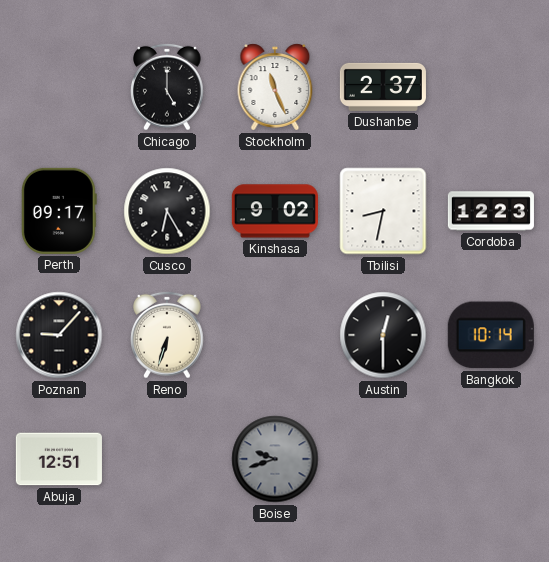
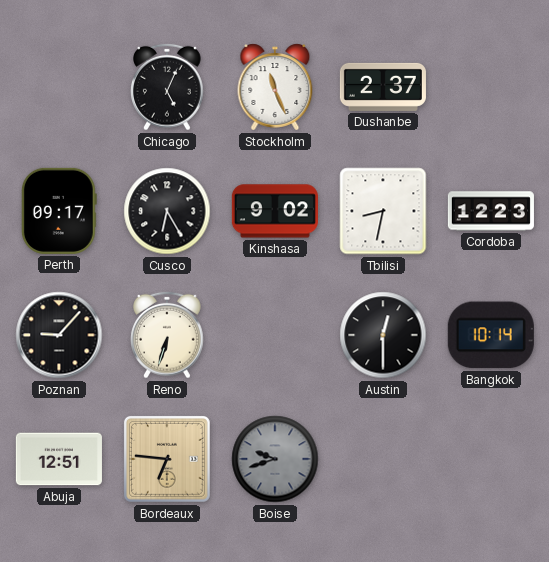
Chicago: 5:00 -> 5:04 (168, 87)
Bordeaux: none -> 6:46 (167, 459)
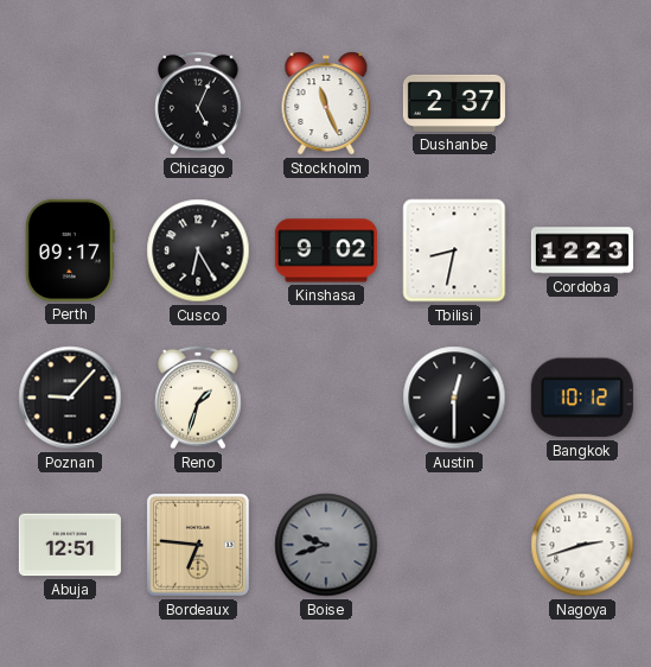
Reno: 6:33 -> 1:33 (199, 398)
Bangkok: 10:14 -> 10:12 (582, 398)
Nagoya: none -> 2:42 (582, 545)
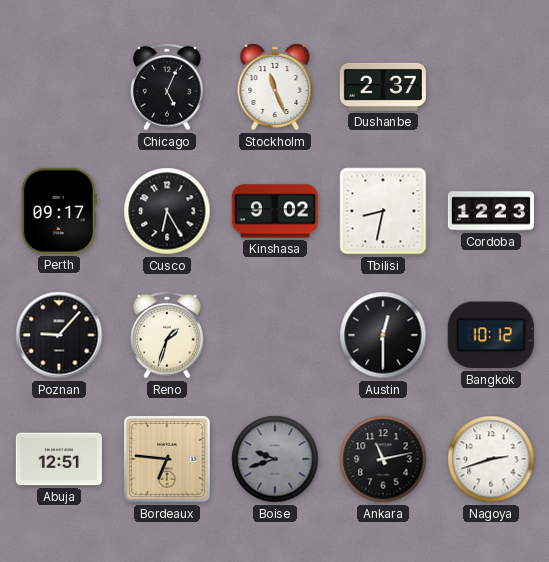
Ankara: none -> 11:13 (383, 459)
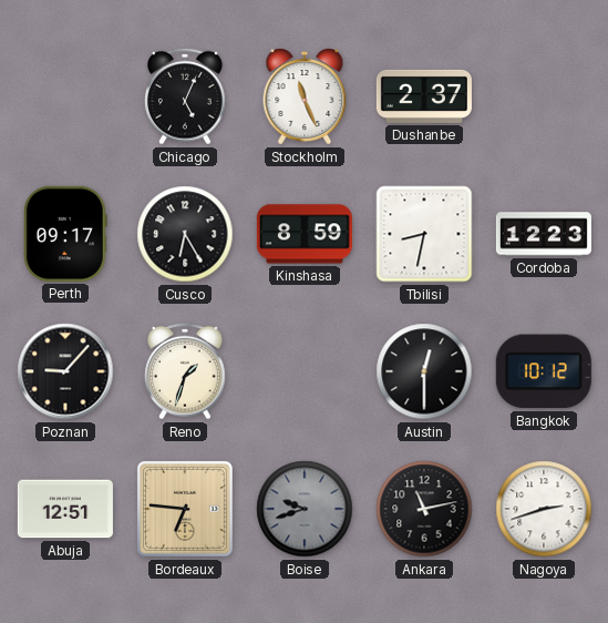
Kinshasa: 9:02 -> 8:59 (305, 234)
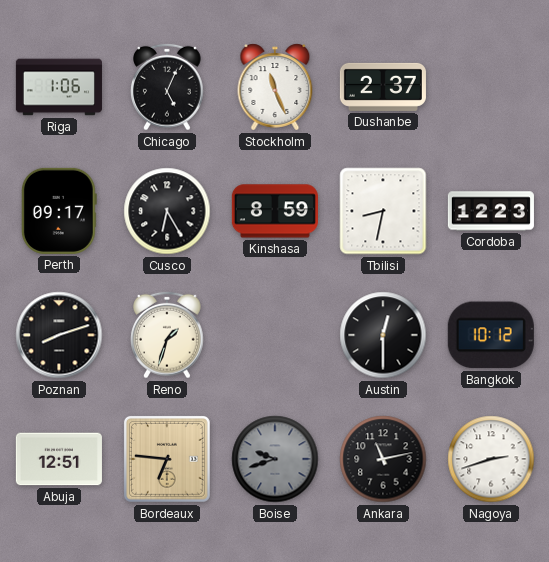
Riga: none -> 1:06 (59, 87)
Poznan: 9:07 -> 8:12 (59, 335)
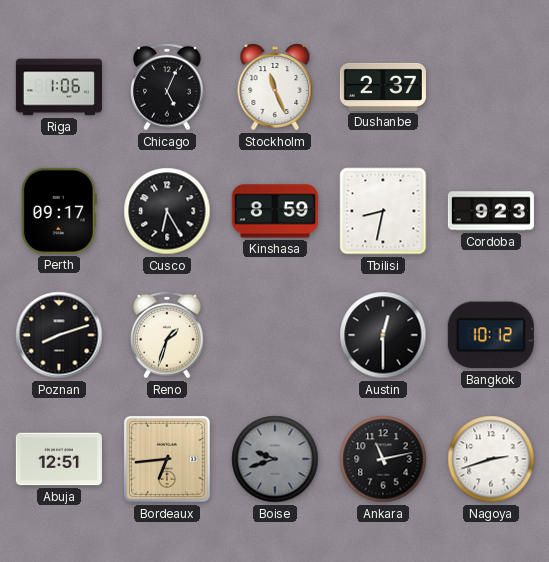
Cordoba: 12:23 -> 9:23 (491, 211)
Bordeaux: 6:46 -> 6:44 (167, 459)
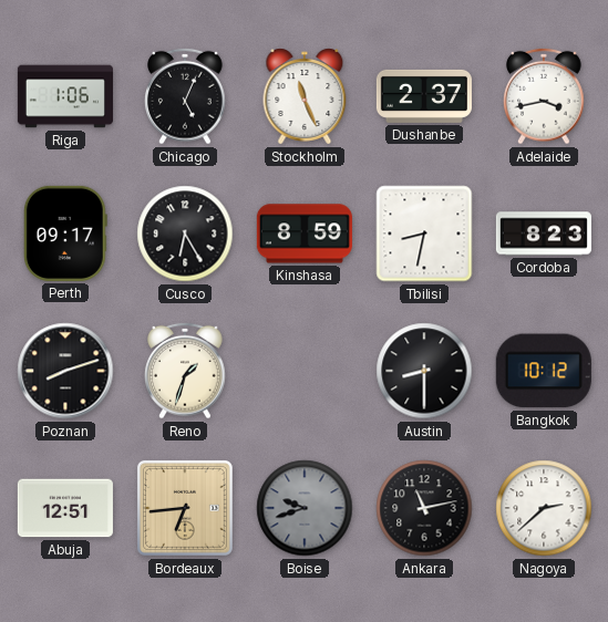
Adelaide: none -> 3:43 (545, 96)
Cordoba: 9:23 -> 8:23 (544, 234)
Austin: 12:30 -> 8:30 (424, 371)
Nagoya: 2:42 -> 2:38 (544, 508)
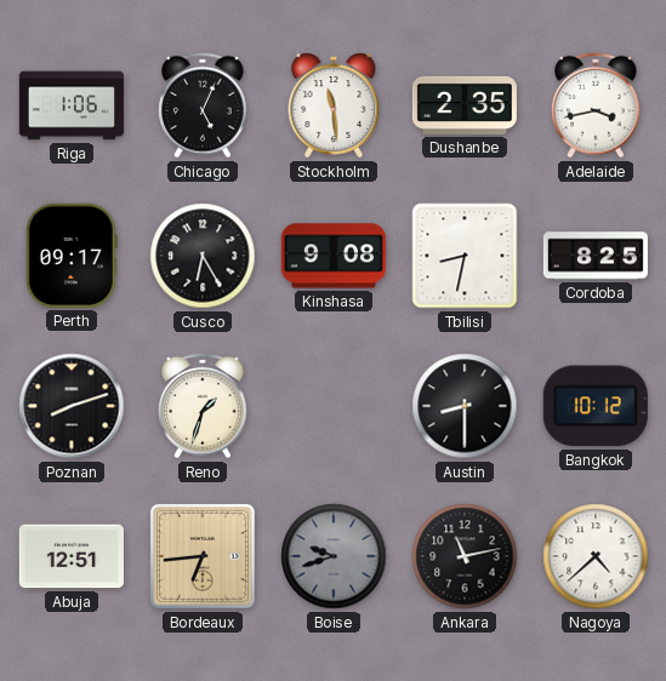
Stockholm: 11:26 -> 11:29 (334, 105)
Dushanbe: 2:37 -> 2:35 (465, 105)
Kinshasa: 8:59 -> 9:08 (334, 256)
Cordoba: 8:23 -> 8:25 (596, 256)
Nagoya: 2:38 -> 4:38 (596, 556)
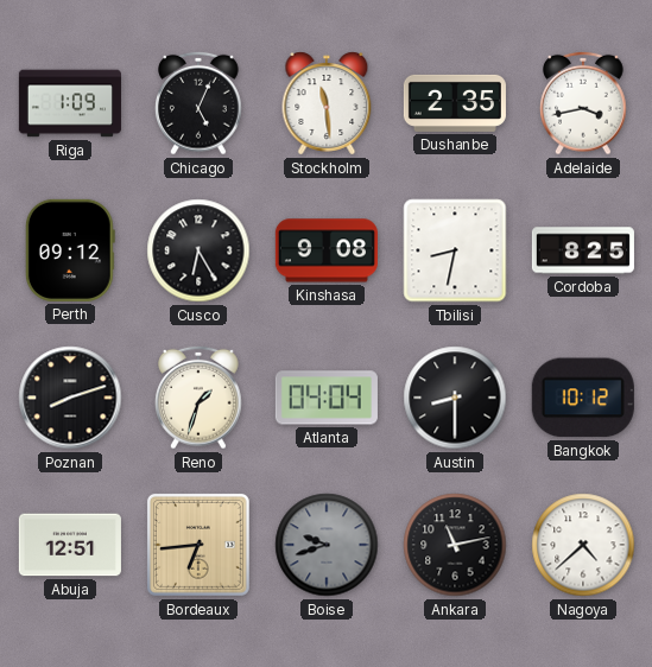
Riga: 1:06 -> 1:09 (70, 103)
Perth: 09:17 -> 09:12 (70, 250)
Atlanta: none -> 04:04 (327, 398)
